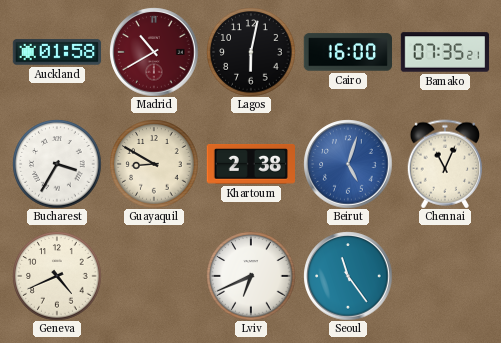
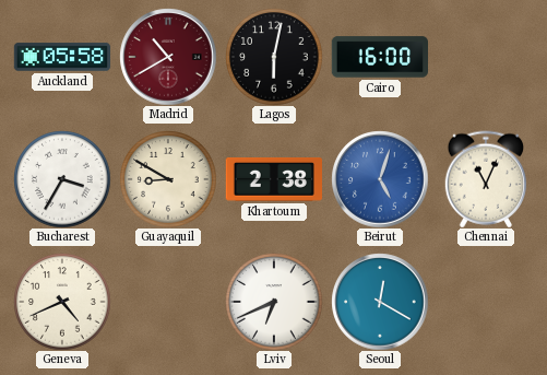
Auckland: 01:58 -> 05:58 (62, 57)
Bamako: 07:35 -> none (445, 52)
Seoul: 11:24 -> 12:20 (380, 302)
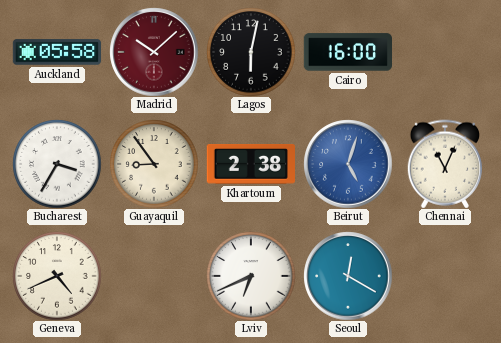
Madrid: 10:40 -> 10:08 (154, 52)
Guayaquil: 8:50 -> 8:54 (154, 164)
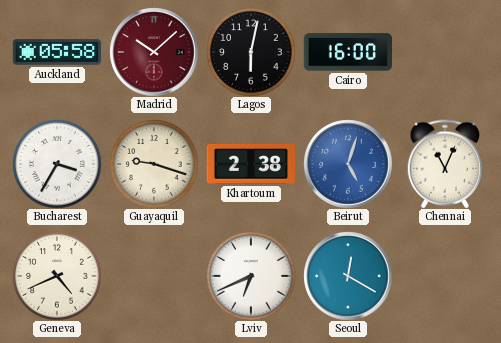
Guayaquil: 8:54 -> 9:18 (154, 164)
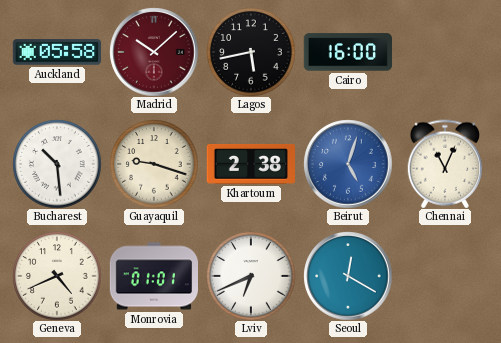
Lagos: 6:02 -> 5:43 (251, 52)
Bucharest: 3:35 -> 10:29 (57, 164)
Monrovia: none -> 01:01 (153, 276)
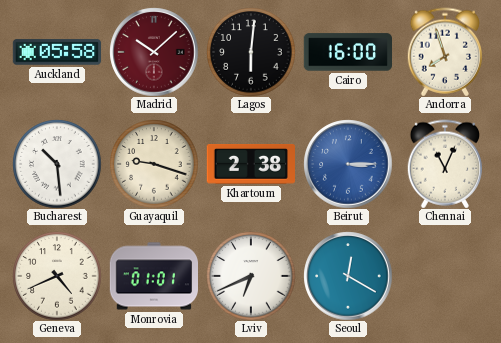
Lagos: 5:43 -> 6:01 (251, 52)
Andorra: none -> 7:57 (444, 52)
Beirut: 5:03 -> 3:15 (348, 164)
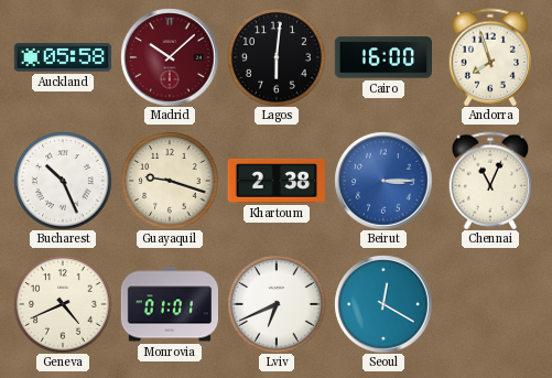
Bucharest: 10:29 -> 10:26 (63, 181)
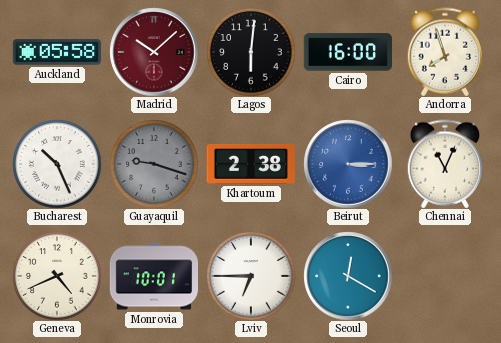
Guayaquil dial: cream -> grey (154, 164)
Monrovia: 01:01 -> 10:01 (153, 276)
Lviv: 6:41 -> 6:45 (251, 276)
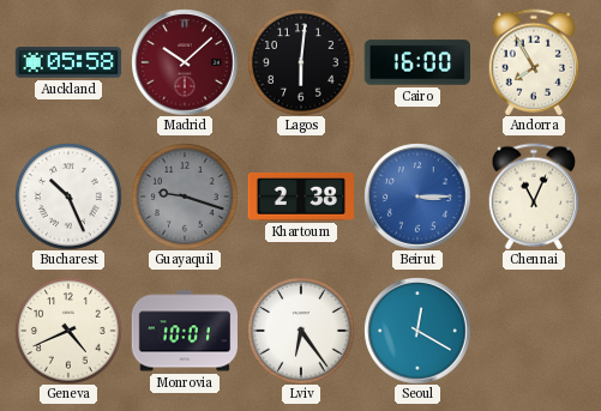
Andorra: 7:57 -> 7:55 (533, 62)
Lviv: 6:45 -> 6:24 (301, 331)
